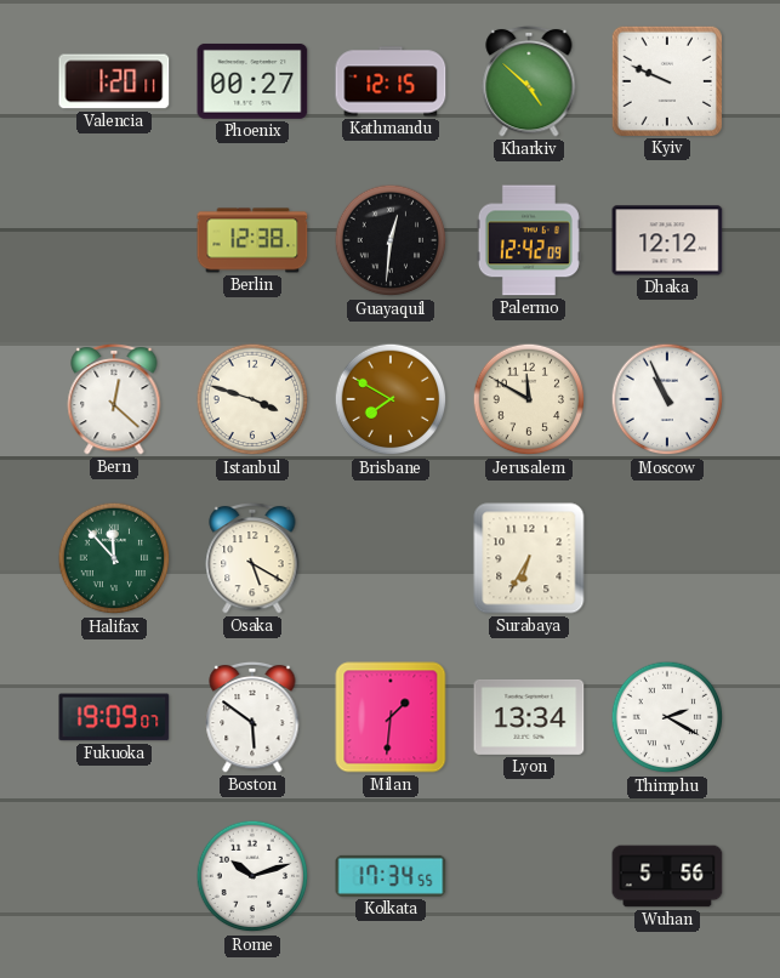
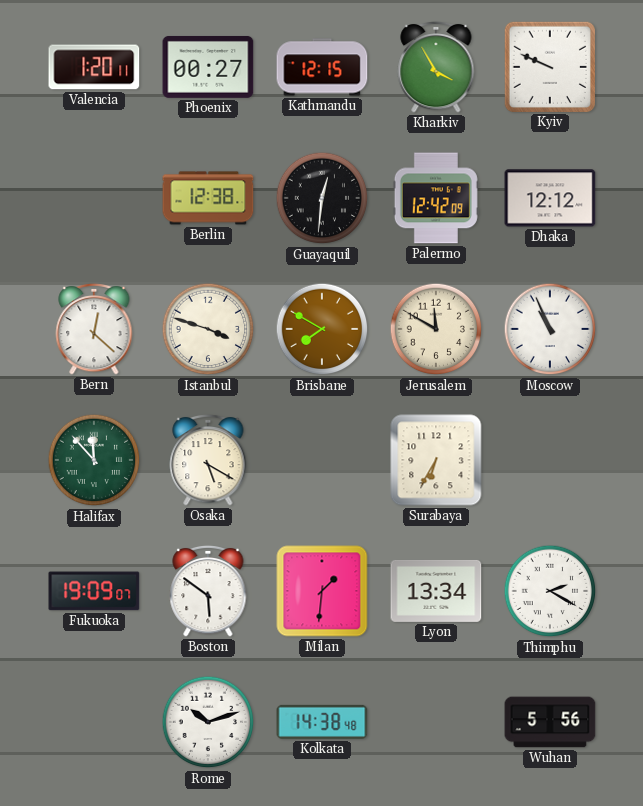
Kharkiv: 4:52 -> 3:55 (436, 67)
Kolkata: 17:34 -> 14:38 (322, 722)
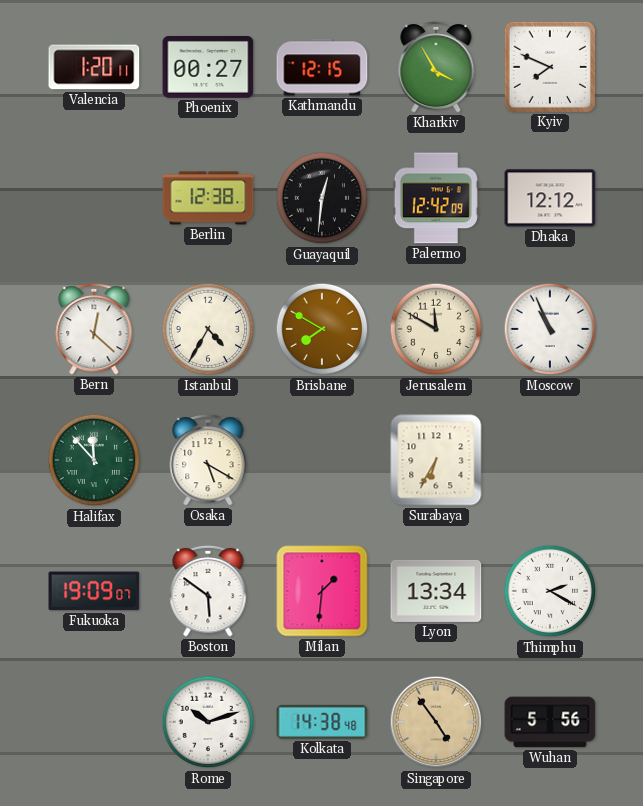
Kyiv: 9:49 -> 7:49 (550, 67)
Istanbul: 3:48 -> 4:35 (208, 329)
Singapore: none -> 4:54 (436, 722)
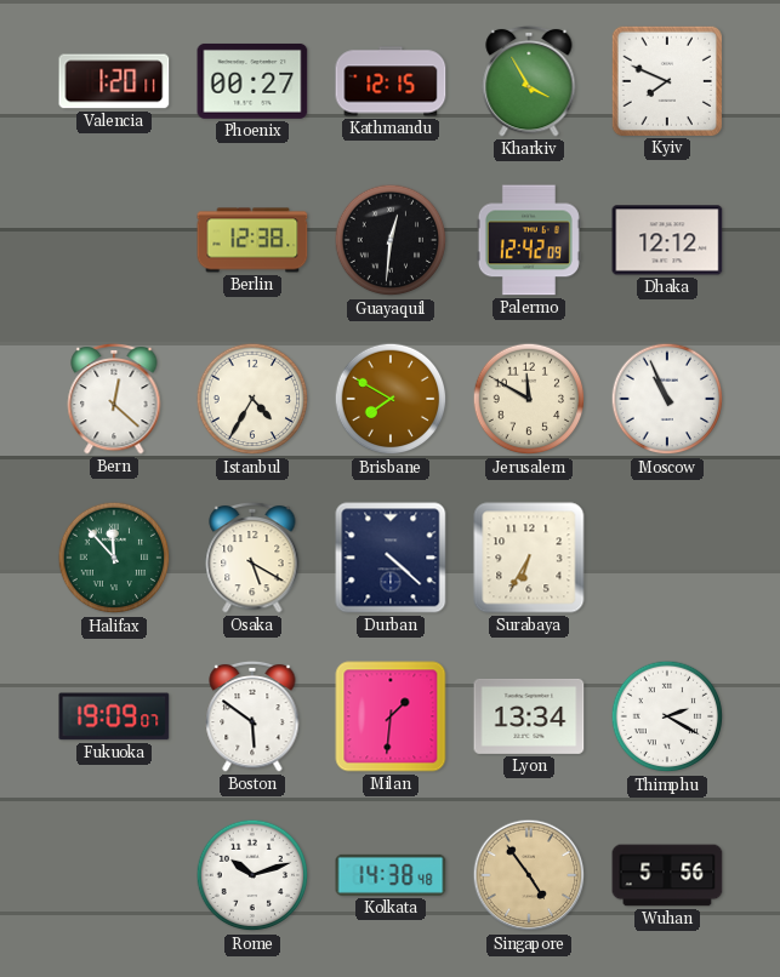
Durban: none -> 4:22 (391, 558)
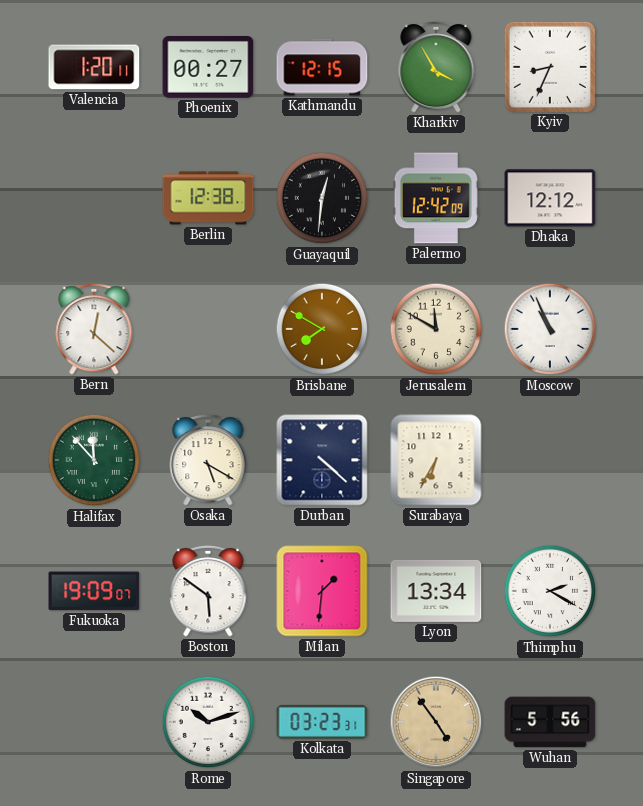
Kyiv: 7:49 -> 8:34 (550, 67)
Istanbul: 4:35 -> none (252, 399)
Kolkata: 14:38 -> 03:23 (322, 722)
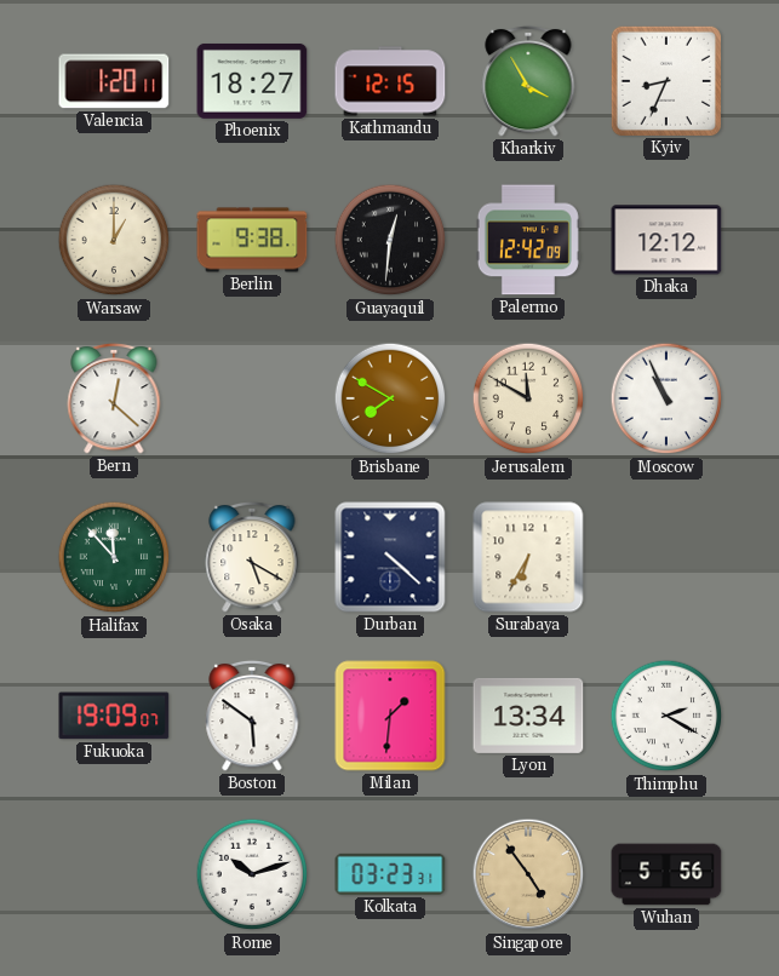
Phoenix: 00:27 -> 18:27 (252, 81)
Warsaw: none -> 1:00 (114, 240)
Berlin: 12:38 -> 9:38 (252, 240)
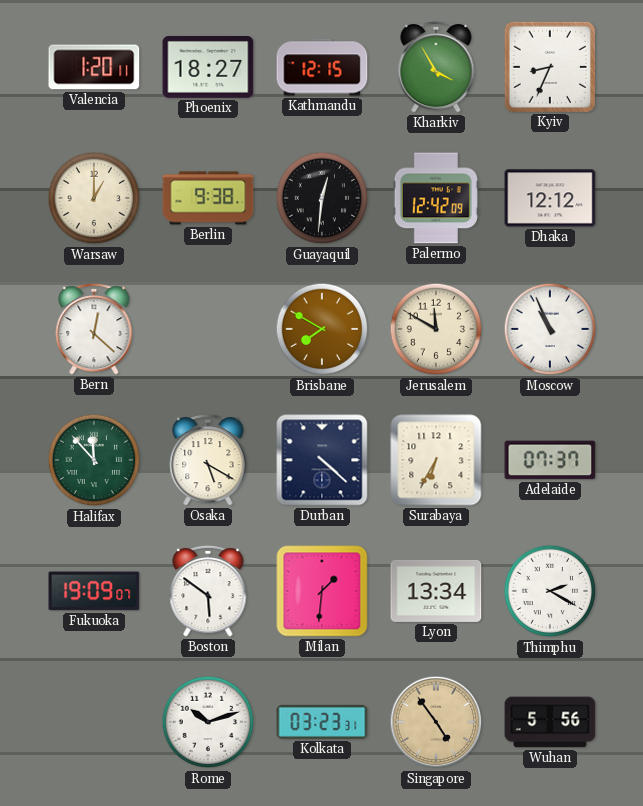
Adelaide: none -> 07:37 (550, 460)
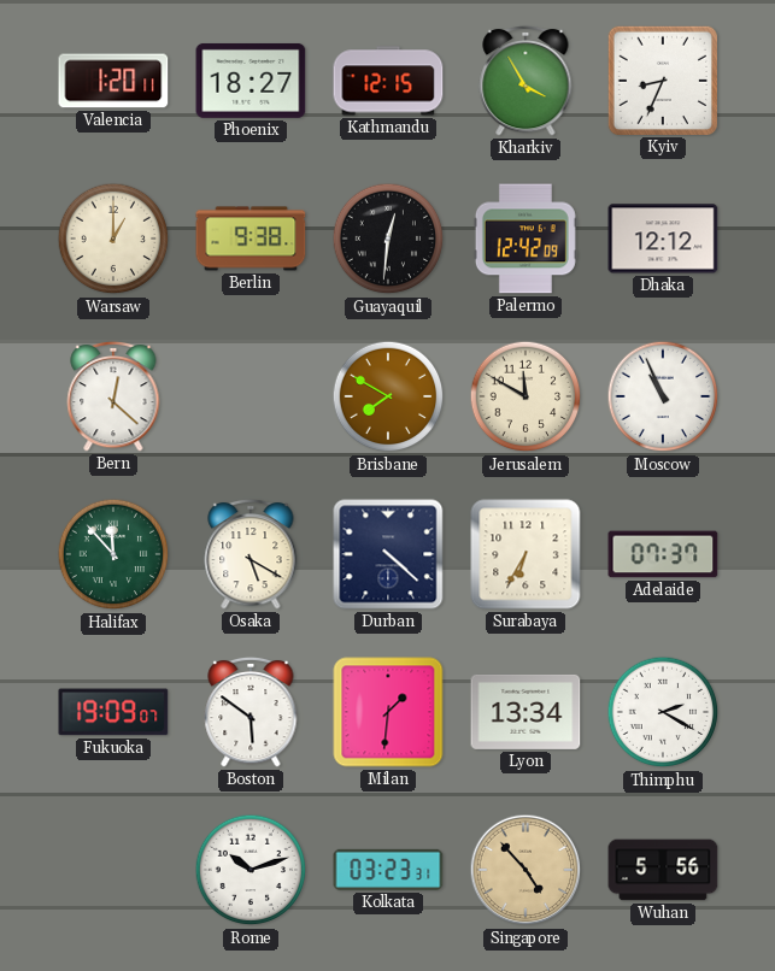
Singapore: 4:54 -> 4:53 (526, 870)
